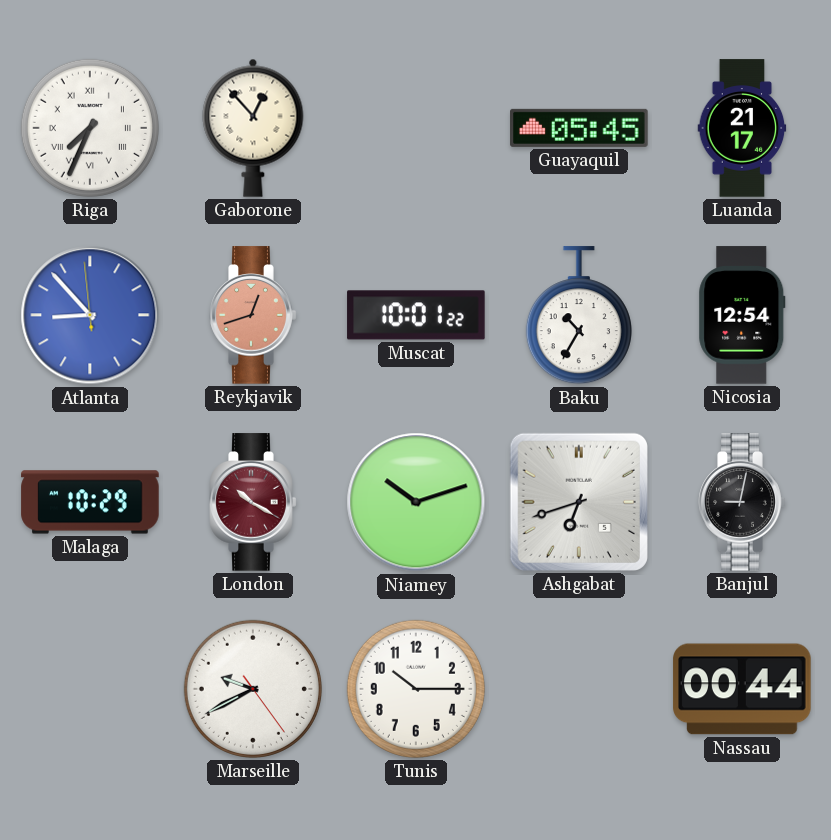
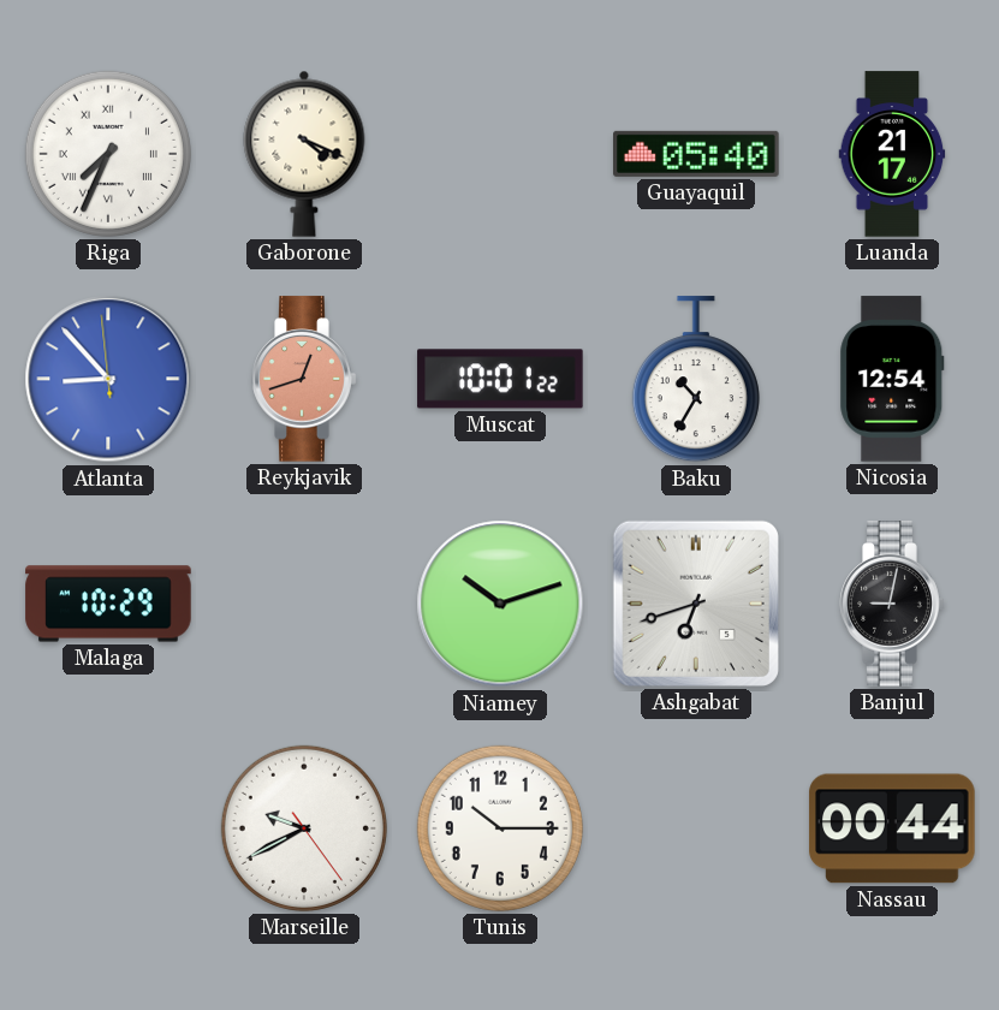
Gaborone: 12:53 -> 4:19 (304, 154)
Guayaquil: 05:45 -> 05:40 (696, 154)
London: 10:20 -> none (253, 502)
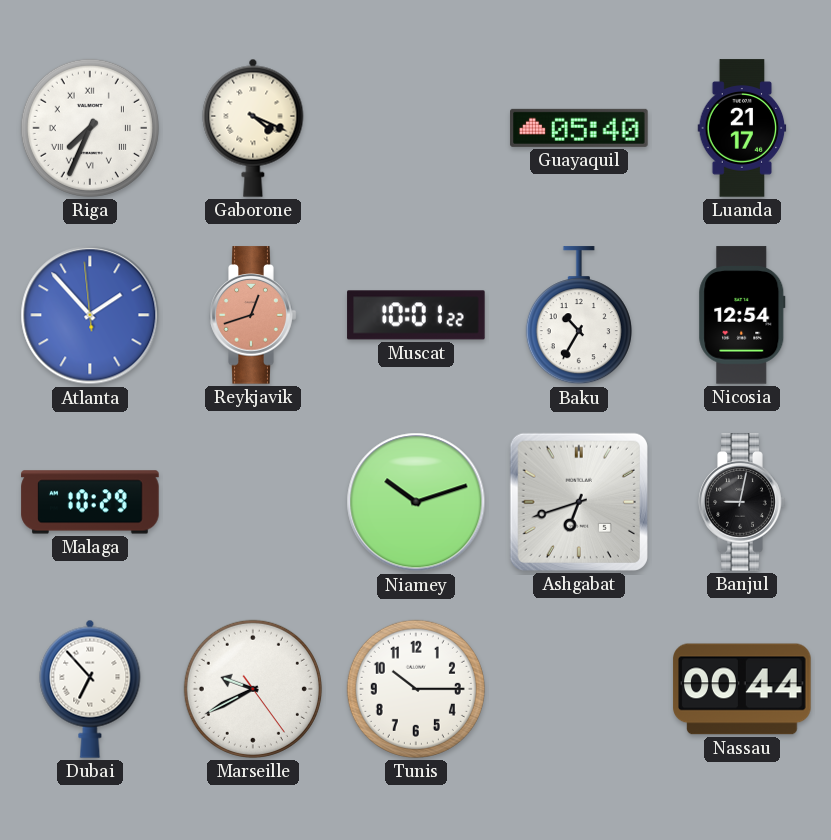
Atlanta: 8:52 -> 1:52 (90, 315)
Dubai: none -> 6:53 (90, 689)
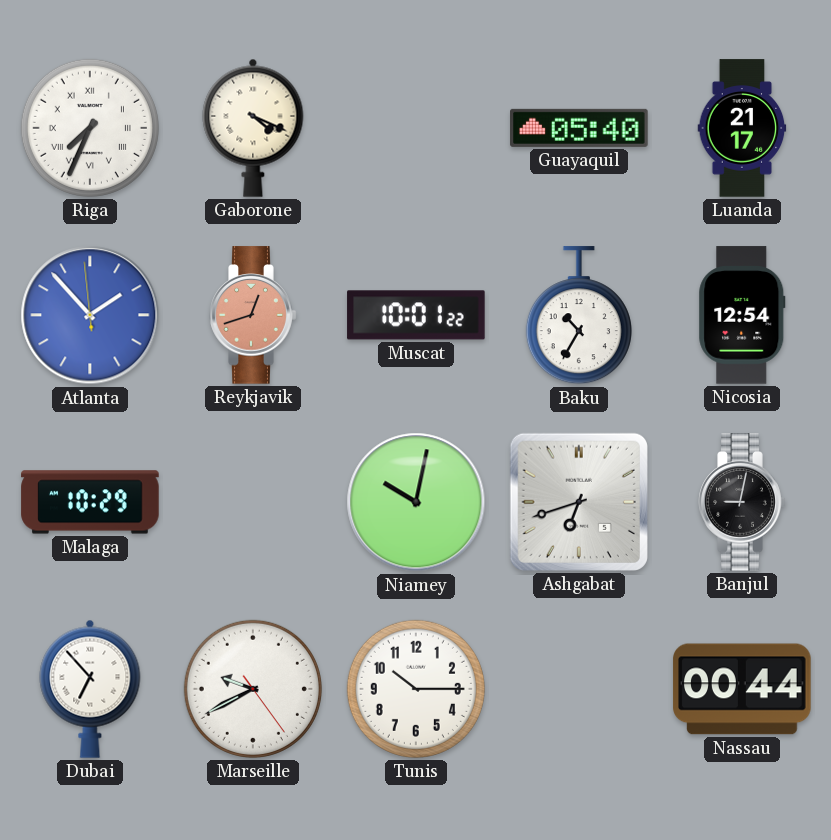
Niamey: 10:12 -> 10:02 (416, 502)
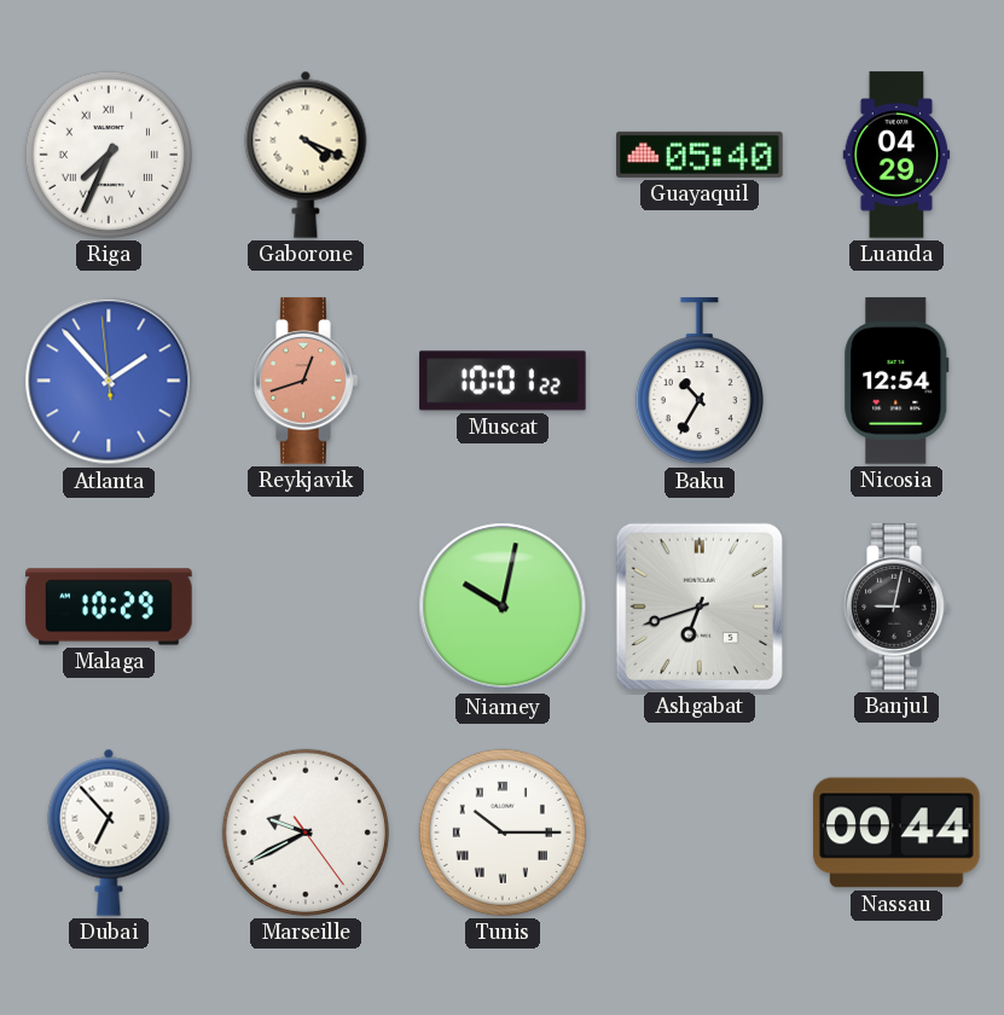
Luanda: 21:17 -> 04:29 (896, 155)
Tunis numerals: Arabic -> Roman (503, 833)
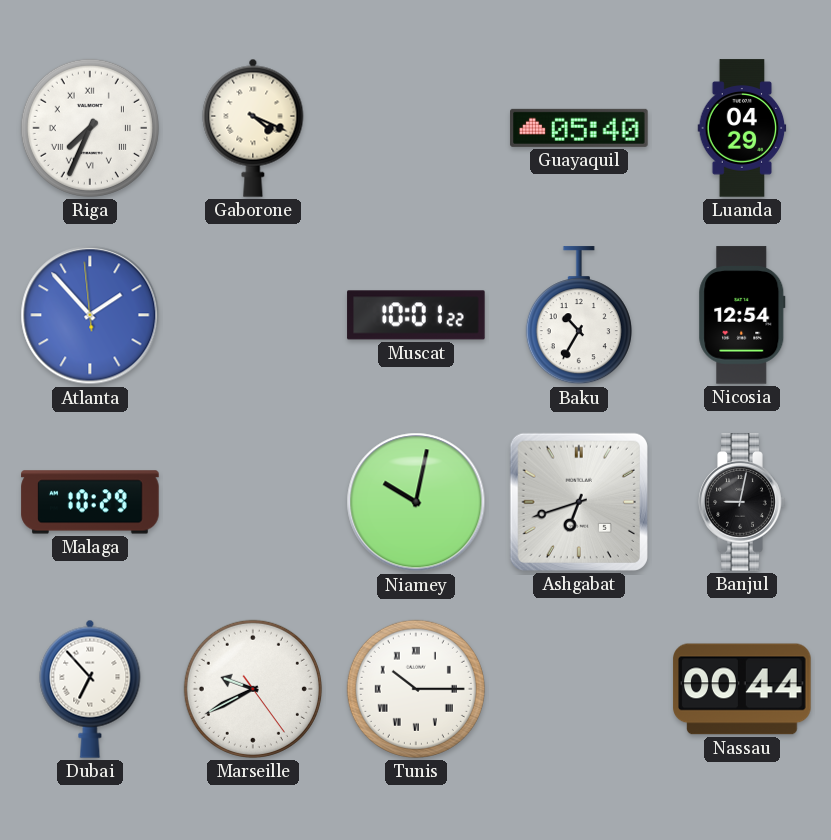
Reykjavik: 12:42 -> none (306, 381)
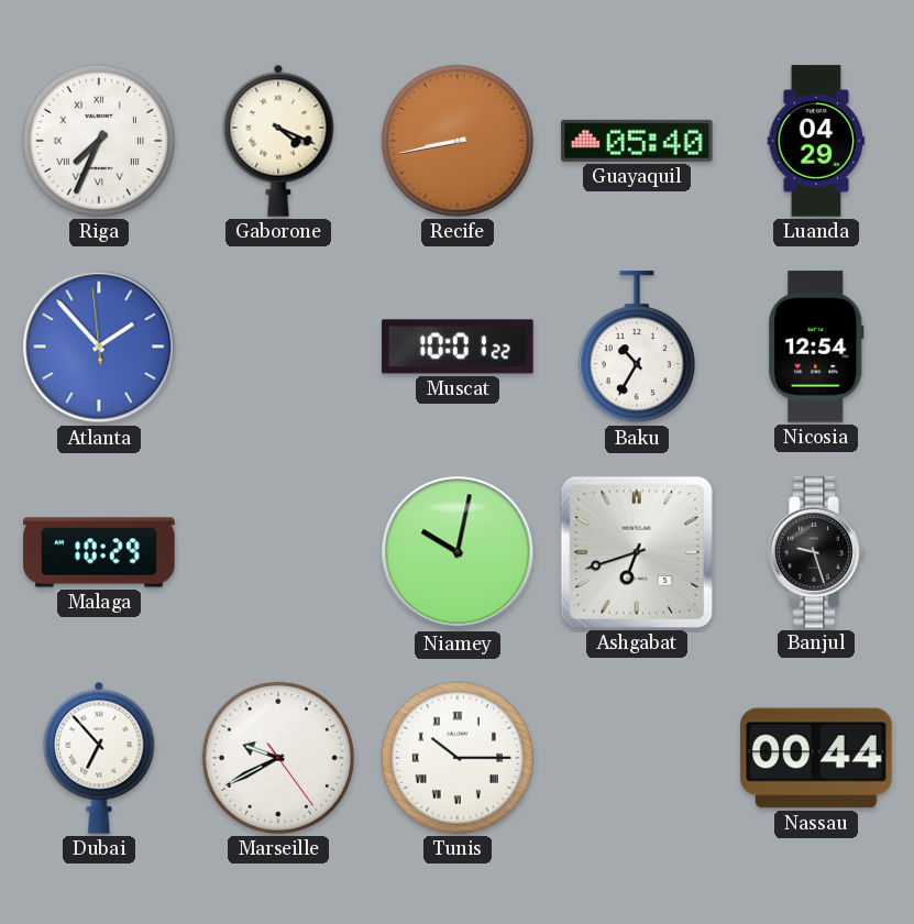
Recife: none -> 8:43 (458, 141)
Banjul: 9:02 -> 9:27 (816, 552)
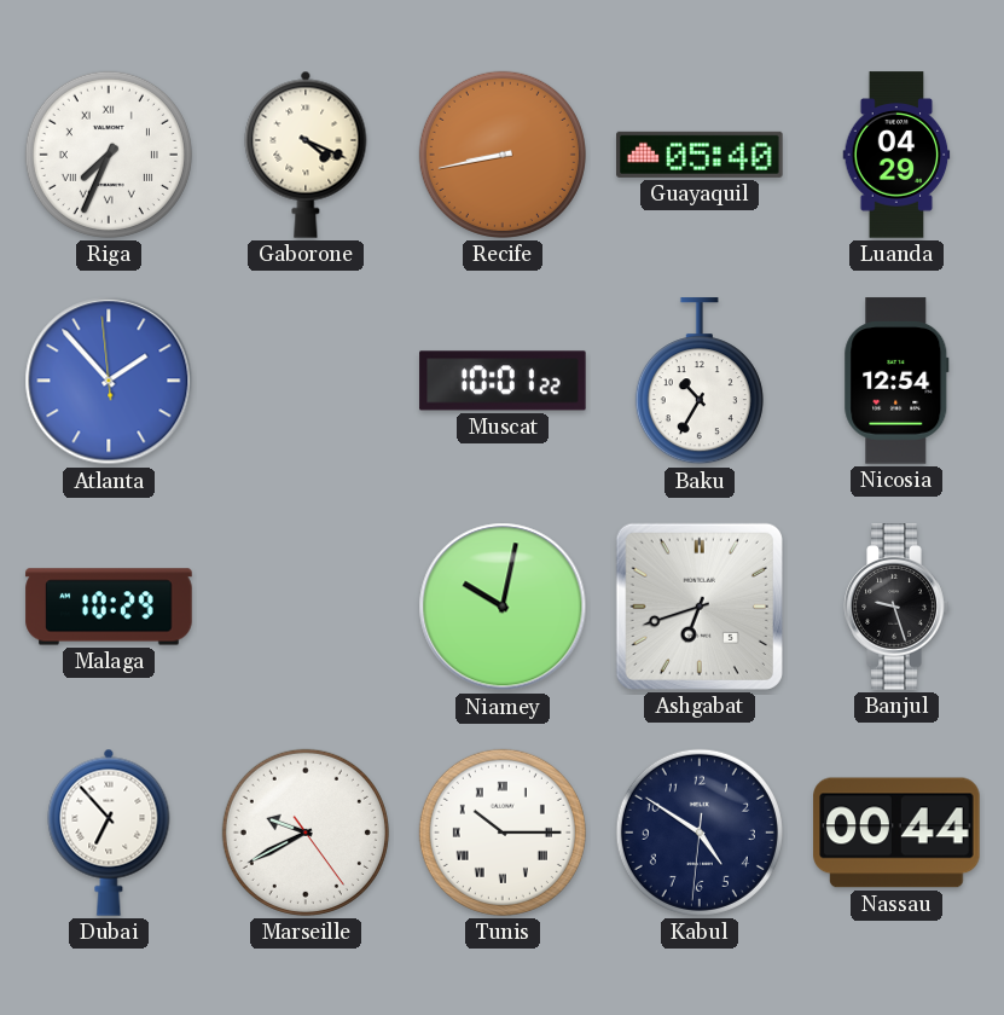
Kabul: none -> 4:50 (700, 833)
